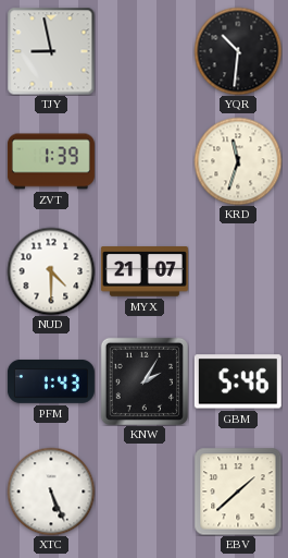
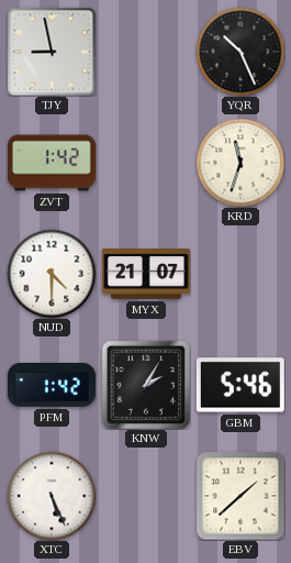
YQR: 10:31 -> 10:26 (240, 52)
ZVT: 1:39 -> 1:42 (52, 163)
PFM: 1:43 -> 1:42 (52, 385)
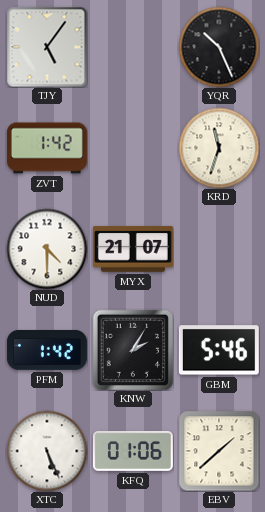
TJY: 8:58 -> 5:06 (47, 47)
KFQ: none -> 01:06 (133, 451)
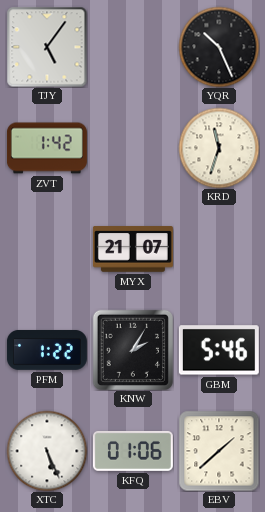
NUD: 4:30 -> none (47, 249)
PFM: 1:42 -> 1:22 (47, 350)
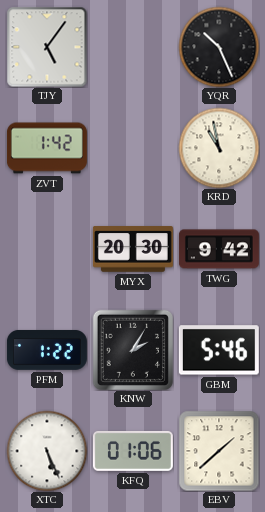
KRD: 11:33 -> 10:58 (219, 148)
MYX: 21:07 -> 20:30 (133, 249)
TWG: none -> 9:42 (219, 249)
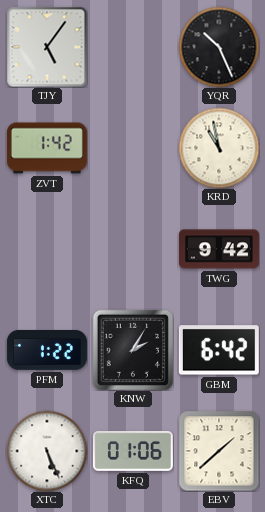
MYX: 20:30 -> none (133, 249)
GBM: 5:46 -> 6:42 (219, 350)
